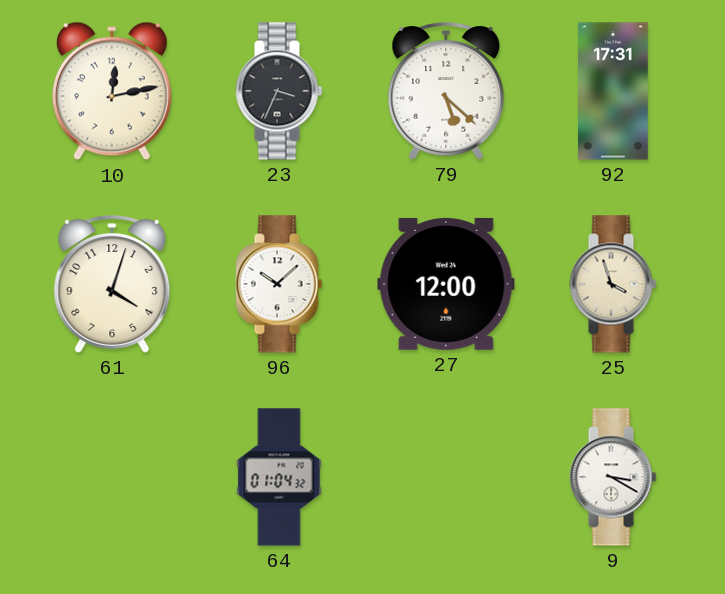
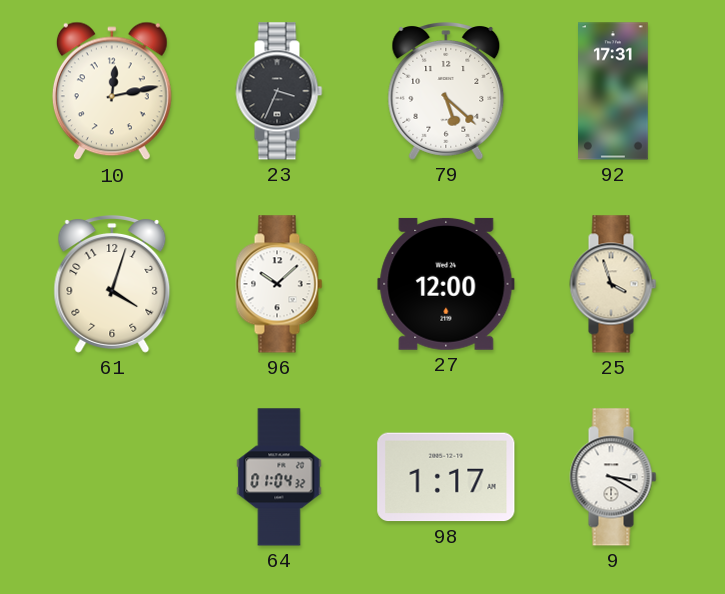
98: none -> 1:17 (446, 477)
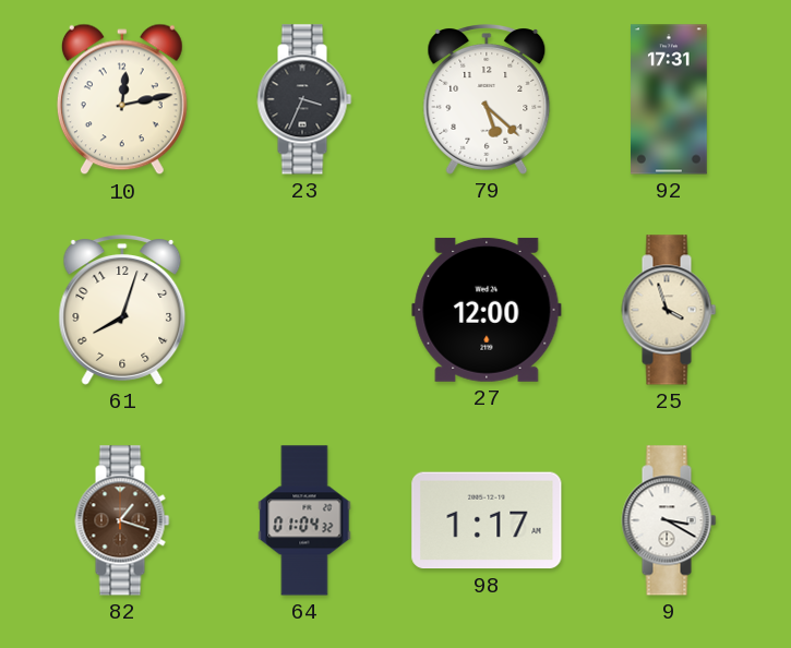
61: 4:03 -> 8:03 (122, 311)
96: 10:08 -> none (279, 284)
82: none -> 1:18 (122, 520)
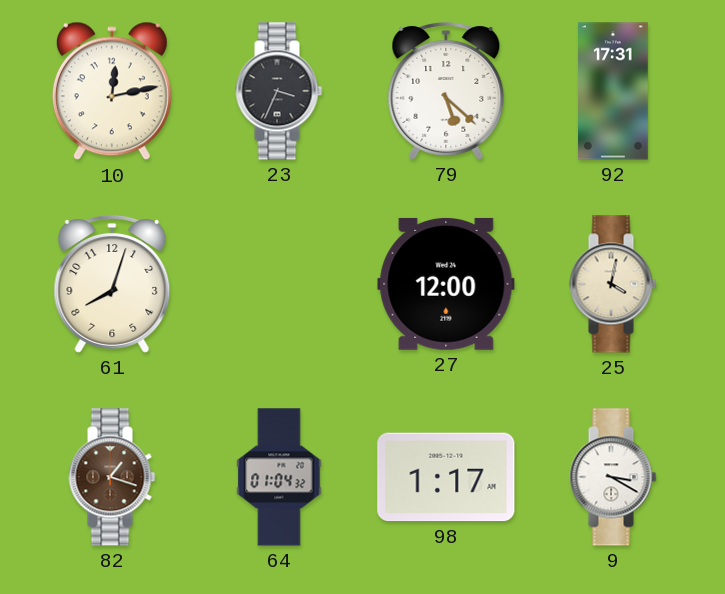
25: 3:57 -> 4:02 (613, 284)
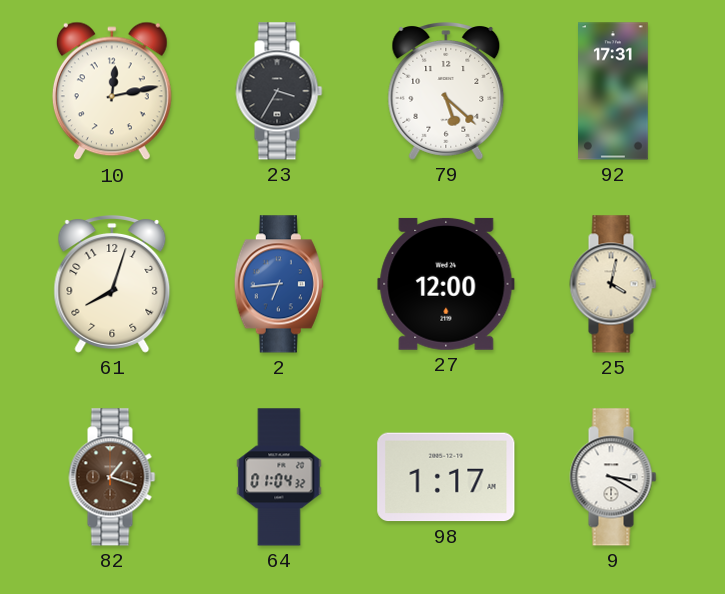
23: 3:34 -> 3:35 (279, 91)
2: none -> 6:44 (279, 284)
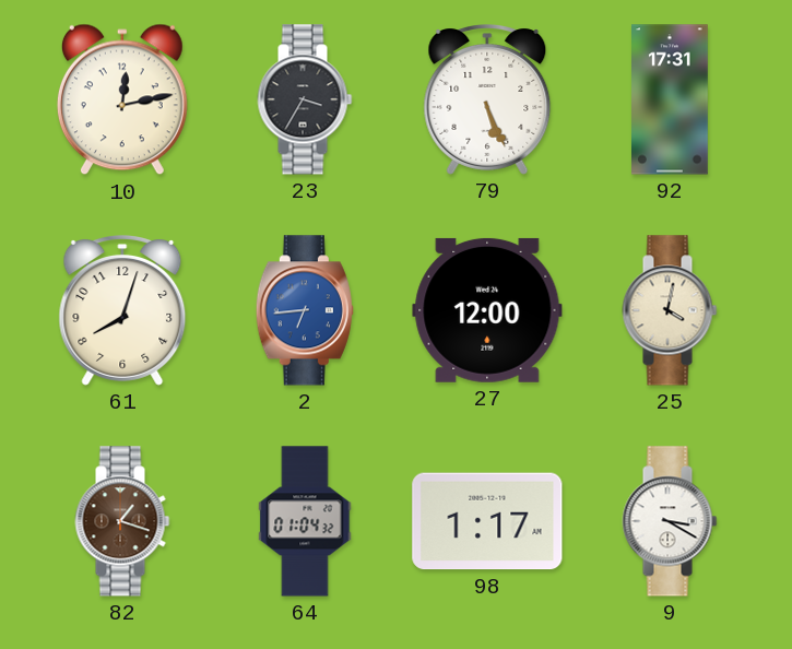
79: 5:22 -> 5:26 (487, 101)
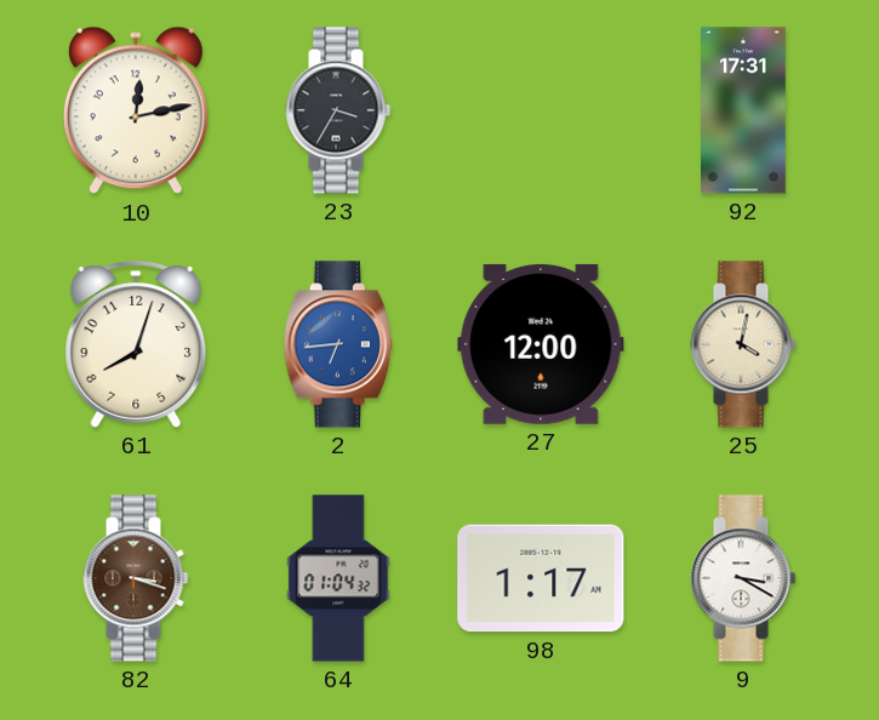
79: 5:26 -> none (487, 101)
82: 1:18 -> 3:18 (136, 578)
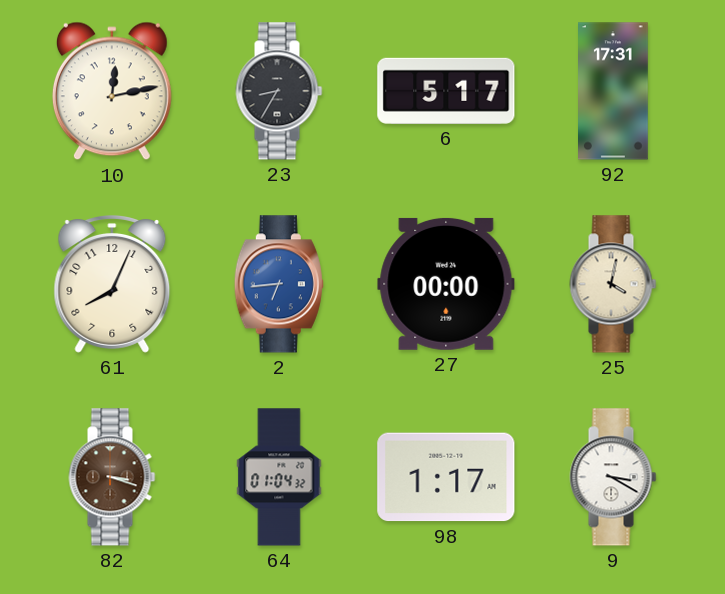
23: 3:35 -> 8:35 (279, 91)
6: none -> 5:17 (446, 91)
61: 8:03 -> 8:04 (112, 285)
27: 12:00 -> 00:00 (446, 284)
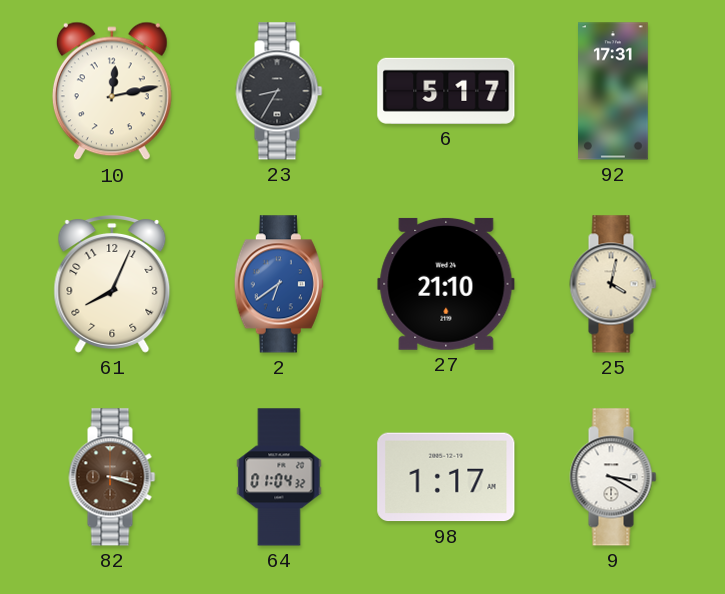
2: 6:44 -> 6:39 (279, 284)
27: 00:00 -> 21:10 (446, 284)
